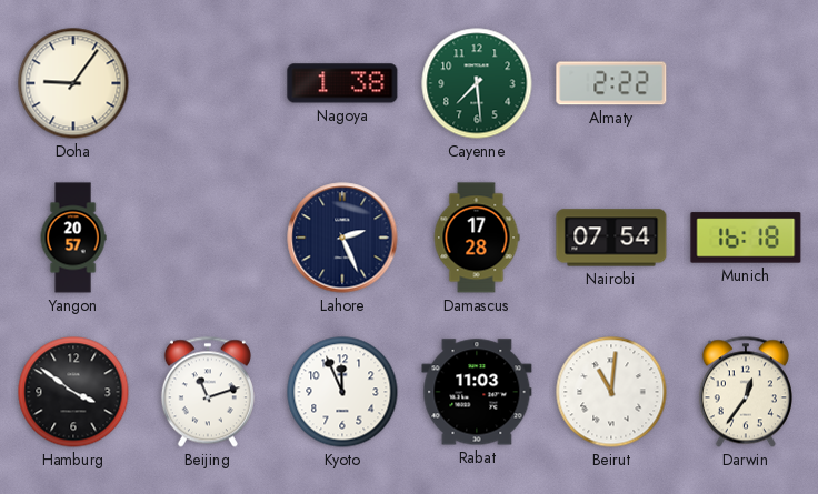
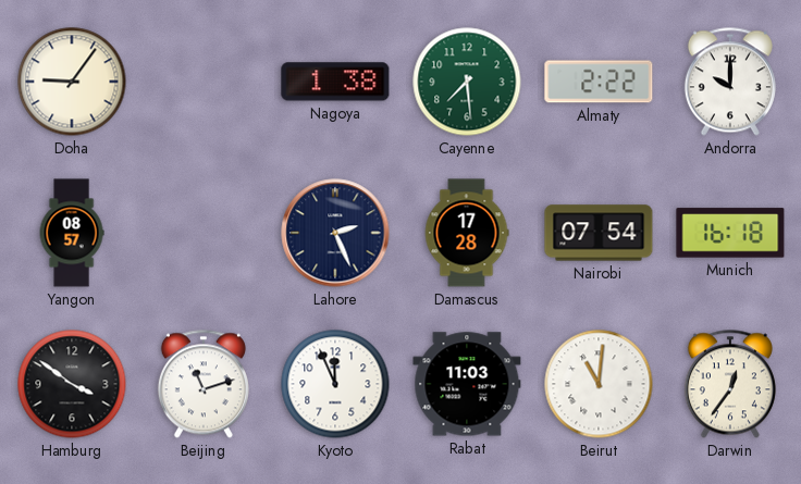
Andorra: none -> 10:00 (730, 82)
Yangon: 20:57 -> 08:57 (72, 233)
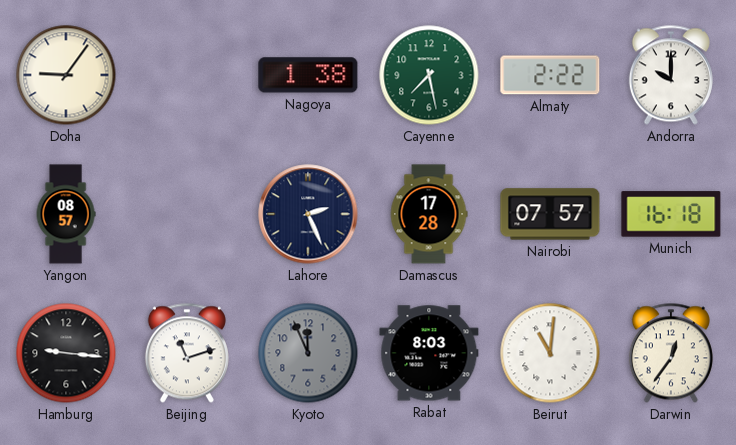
Cayenne: 7:29 -> 7:28 (429, 75)
Nairobi: 07:54 -> 07:57 (550, 214)
Hamburg: 3:51 -> 9:16 (66, 353)
Kyoto dial: white -> grey (308, 353)
Rabat: 11:03 -> 8:03 (429, 353)
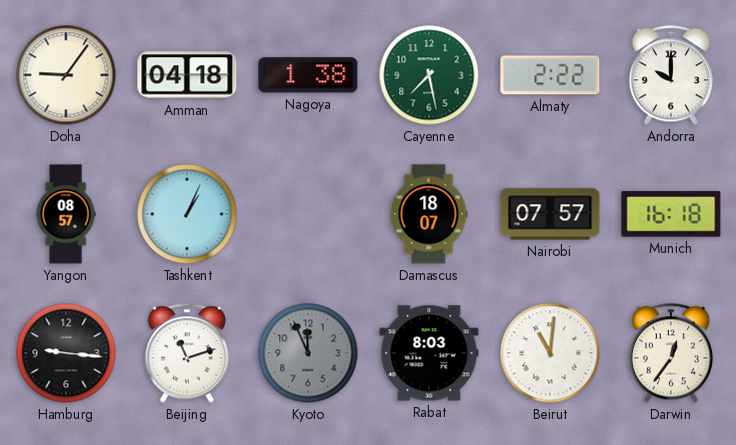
Amman: none -> 04:18 (187, 75)
Tashkent: none -> 1:04 (187, 214)
Lahore: 2:26 -> none (308, 214)
Damascus: 17:28 -> 18:07 (429, 214)
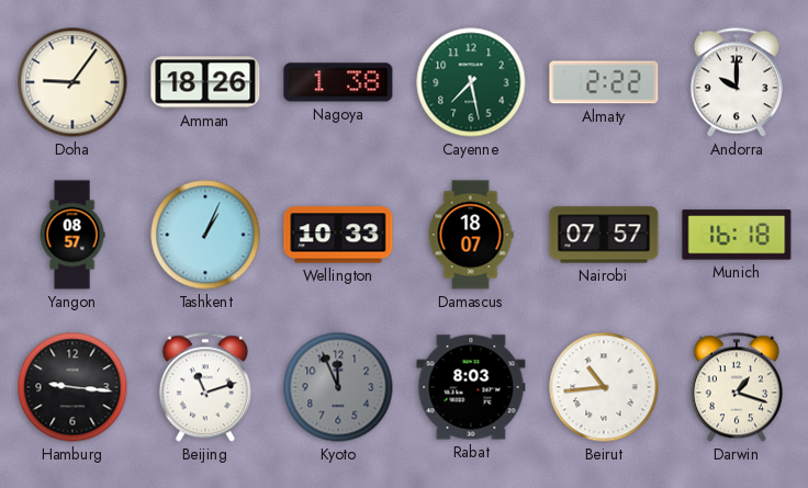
Amman: 04:18 -> 18:26 (205, 82)
Wellington: none -> 10:33 (338, 235)
Beirut: 11:01 -> 10:44 (604, 387)
Darwin: 12:36 -> 1:18 (737, 387)
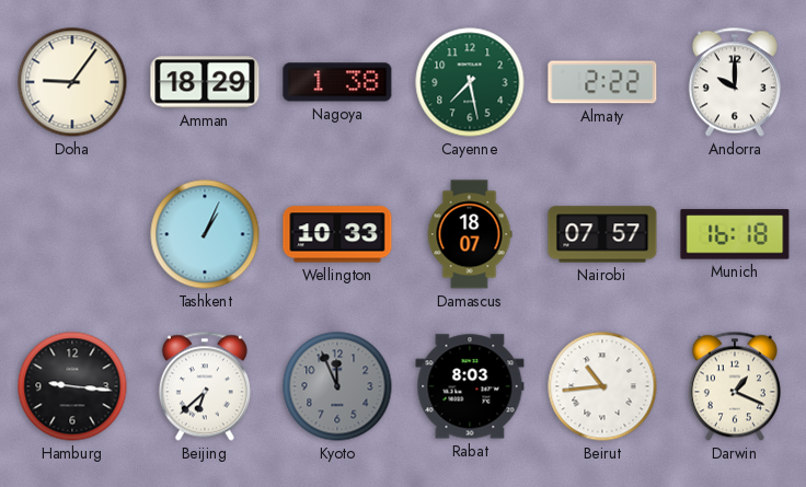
Amman: 18:26 -> 18:29 (205, 82)
Yangon: 08:57 -> none (72, 235)
Beijing: 11:12 -> 6:38 (205, 386)
Darwin: 1:18 -> 1:19 (735, 386)
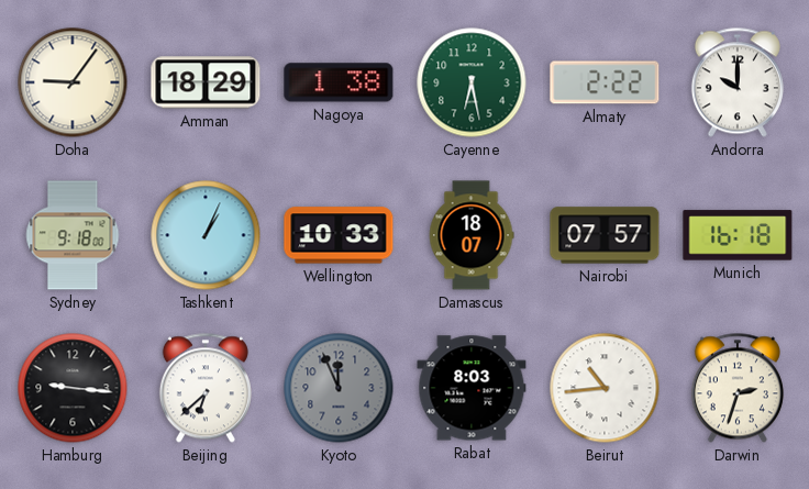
Cayenne: 7:28 -> 6:28 (472, 82)
Sydney: none -> 9:18 (73, 235)
Darwin: 1:19 -> 2:33 (738, 388)
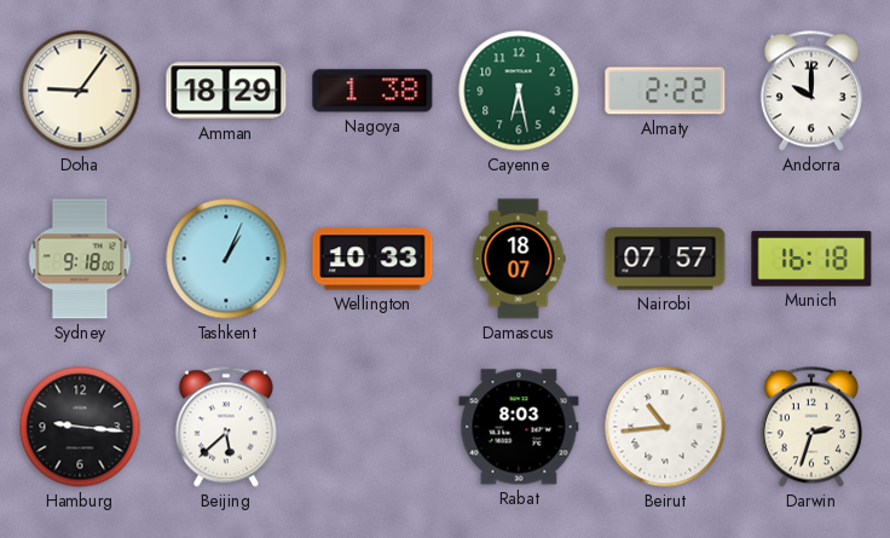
Beijing: 6:38 -> 5:38 (226, 427)
Kyoto: 11:56 -> none (339, 388)
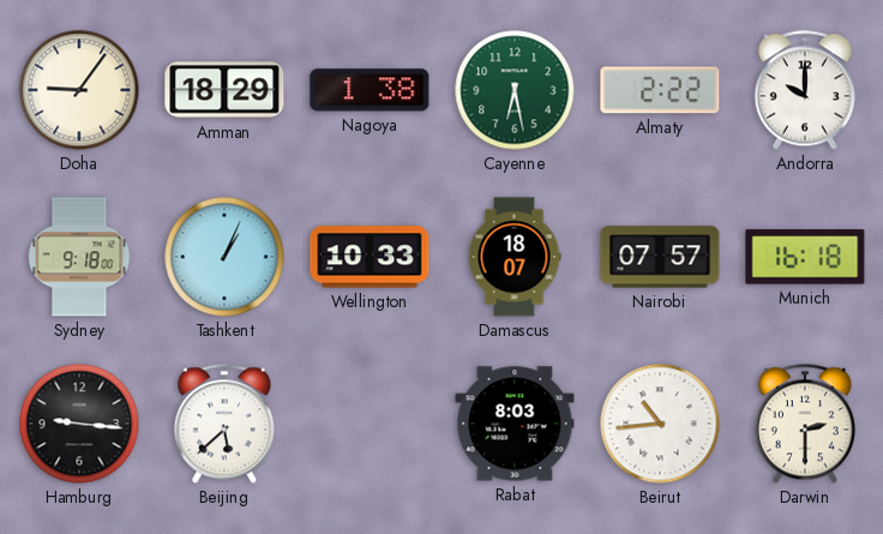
Darwin: 2:33 -> 2:30 (805, 424)
